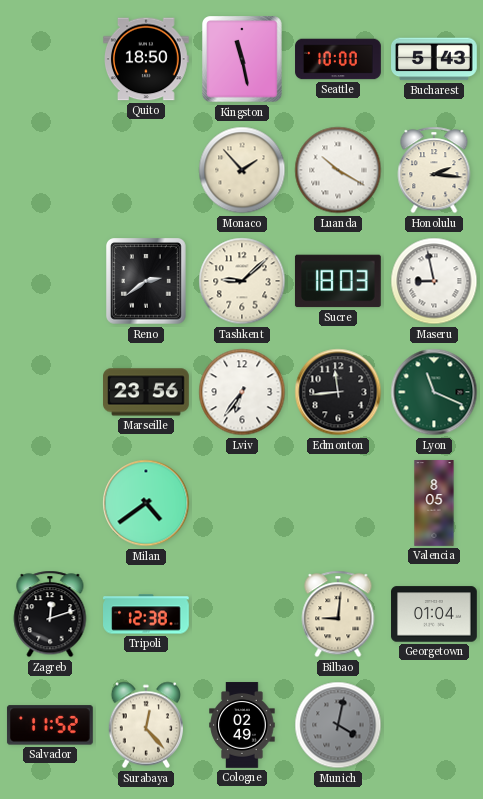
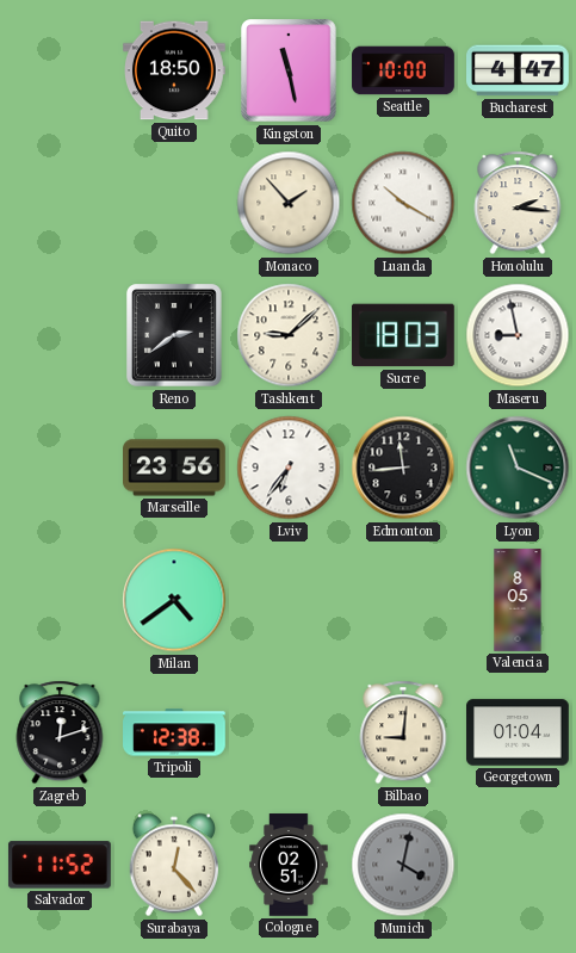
Bucharest: 5:43 -> 4:47 (519, 70)
Cologne: 02:49 -> 02:51 (289, 865)
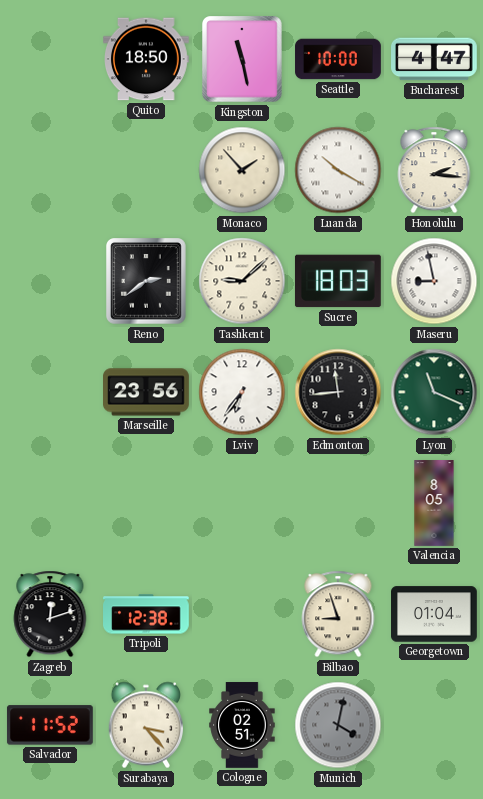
Milan: 4:39 -> none (174, 600)
Bilbao: 9:01 -> 8:57 (338, 614)
Surabaya: 12:23 -> 3:23 (145, 725)
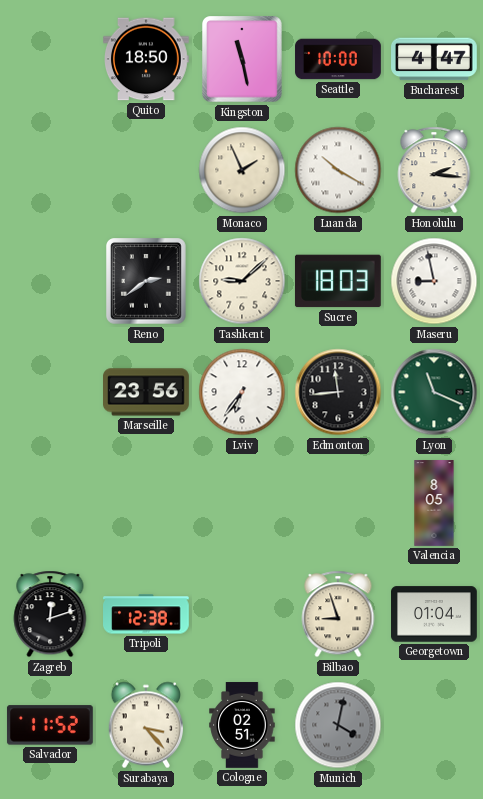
Monaco: 1:53 -> 1:56 (242, 170)
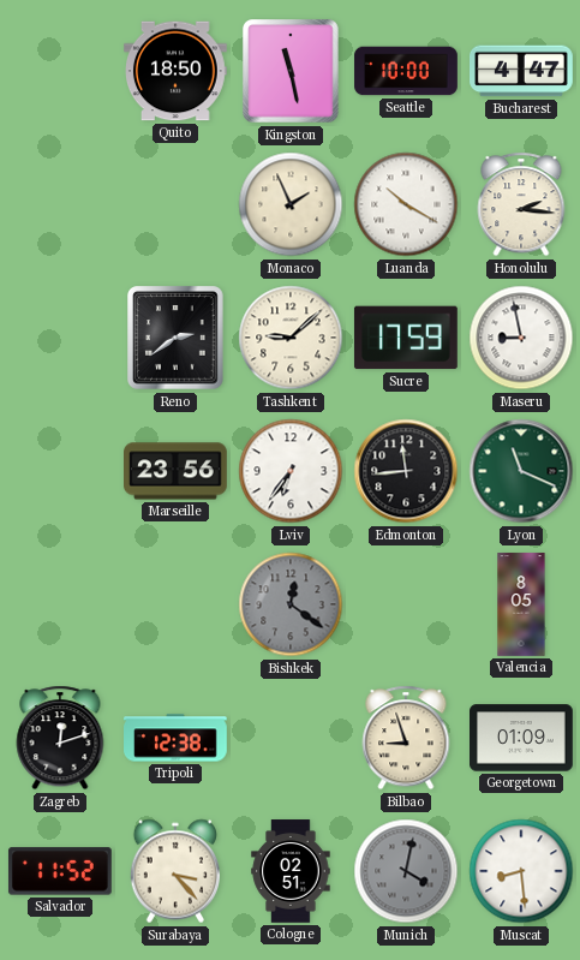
Sucre: 18:03 -> 17:59 (406, 338)
Bishkek: none -> 12:21 (291, 604)
Georgetown: 01:04 -> 01:09 (522, 738)
Muscat: none -> 8:29 (521, 871)
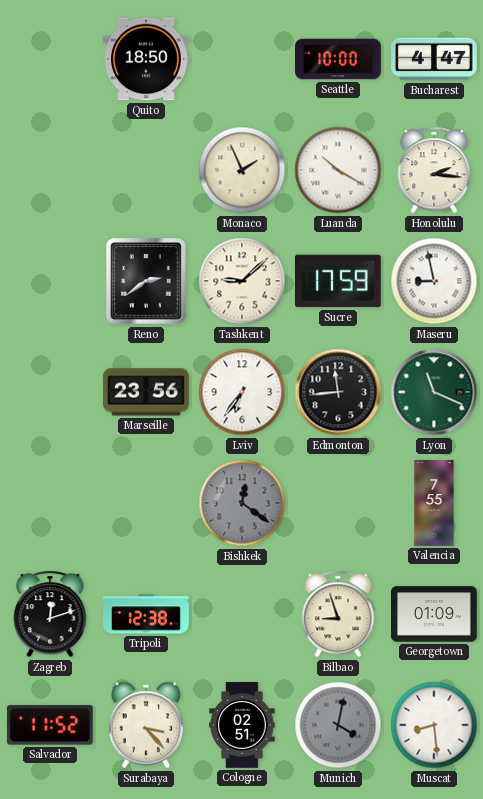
Kingston: 11:28 -> none (292, 71)
Valencia: 8:05 -> 7:55 (434, 503)
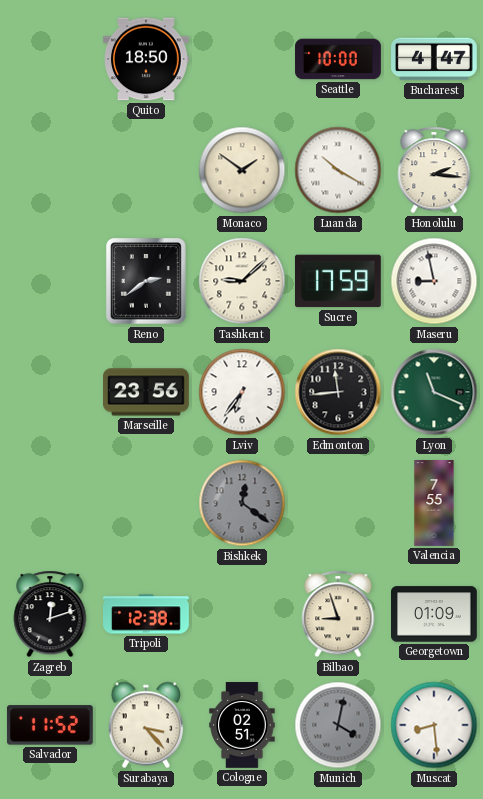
Monaco: 1:56 -> 1:51 (242, 170)
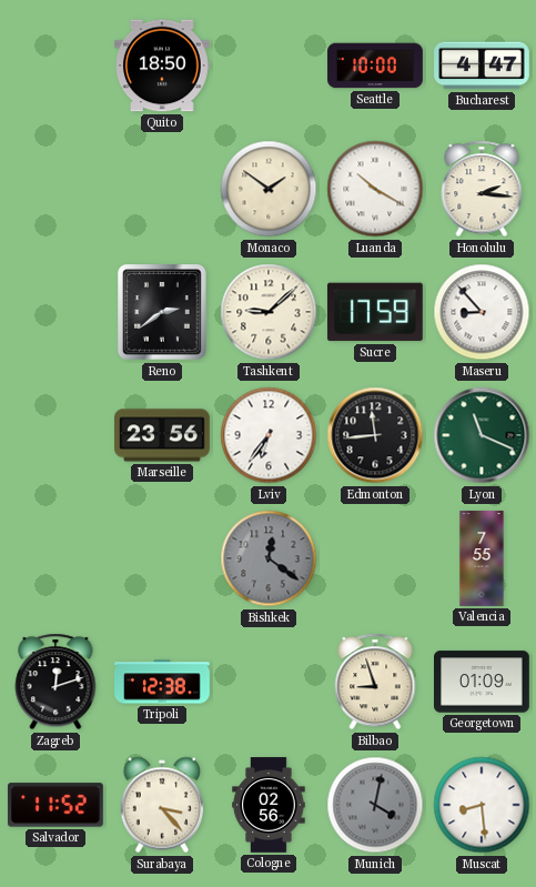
Maseru: 8:58 -> 8:53 (482, 312)
Cologne: 02:51 -> 02:56 (269, 805)
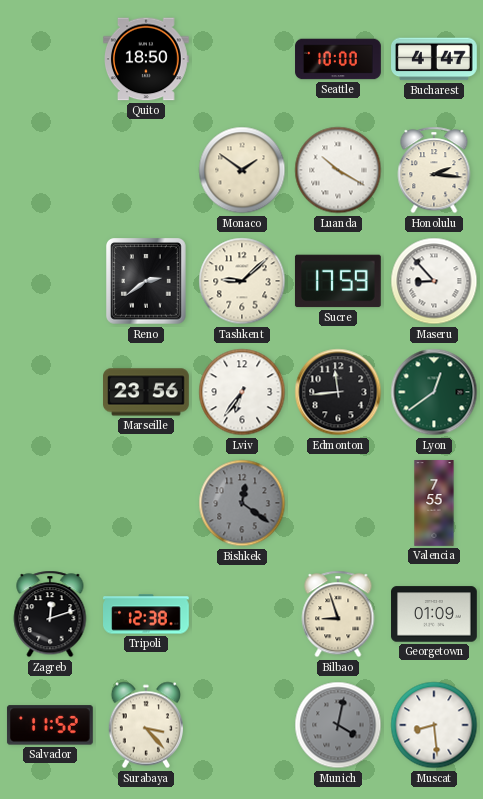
Lyon: 11:19 -> 12:39 (434, 392)
Cologne: 02:56 -> none (269, 805)
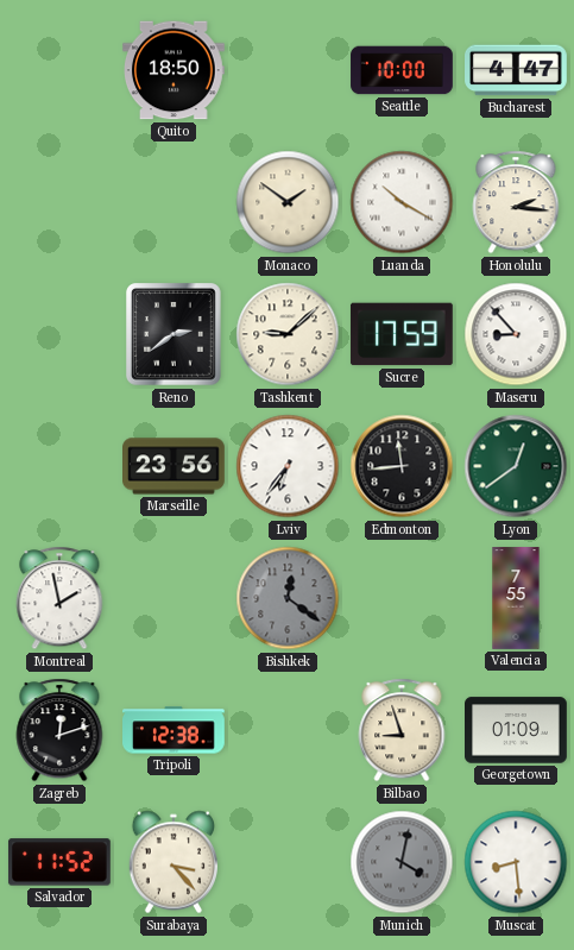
Montreal: none -> 1:58 (59, 598)
